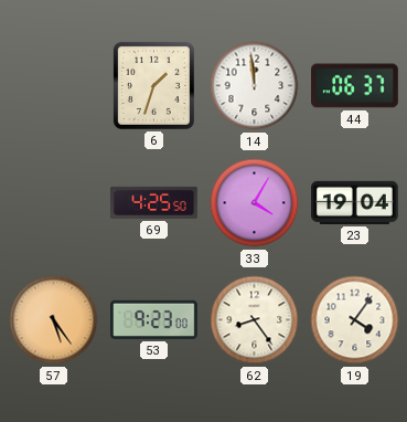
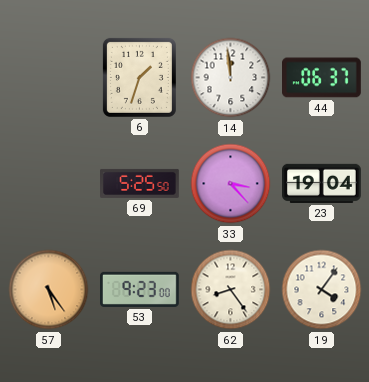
69: 4:25 -> 5:25 (140, 183)
33: 4:05 -> 3:23 (231, 184)
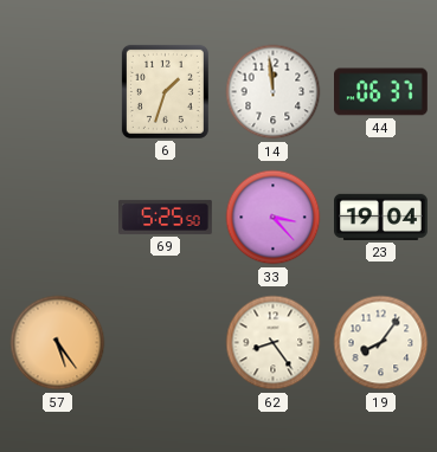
53: 9:23 -> none (140, 289)
19: 4:06 -> 8:06 (381, 343)
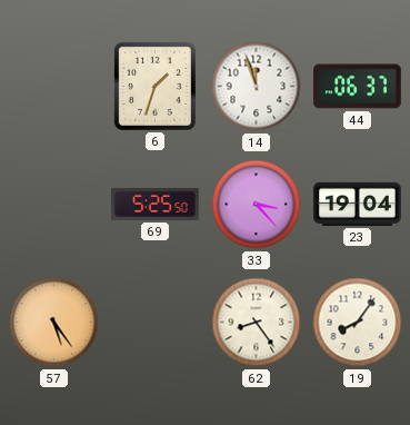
14: 11:59 -> 11:57 (257, 87)
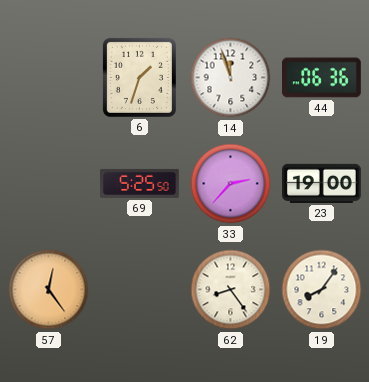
44: 06:37 -> 06:36 (322, 78)
33: 3:23 -> 2:37 (231, 184)
23: 19:04 -> 19:00 (322, 183)
57: 5:24 -> 12:24 (49, 290)
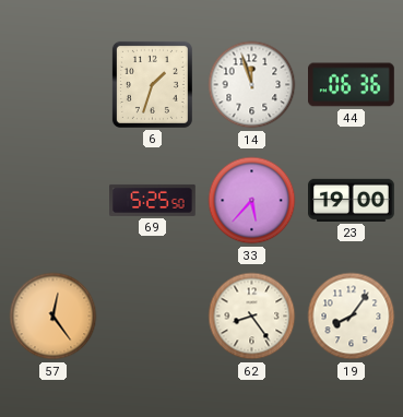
33: 2:37 -> 5:37 (252, 201)
